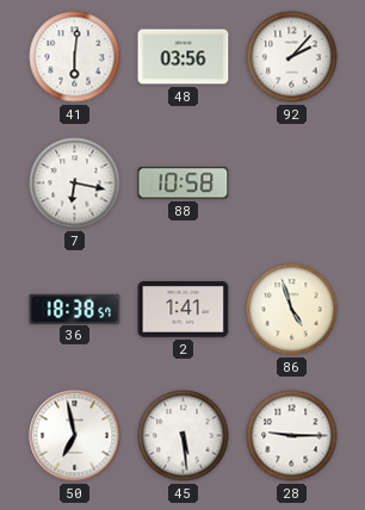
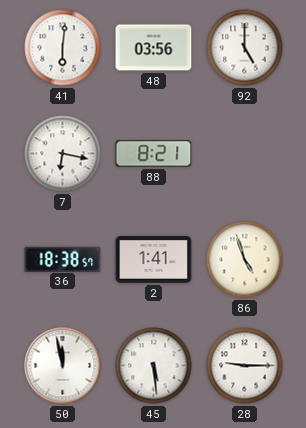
92: 2:07 -> 5:00 (245, 48)
88: 10:58 -> 8:21 (154, 154)
50: 6:58 -> 11:58 (63, 366)
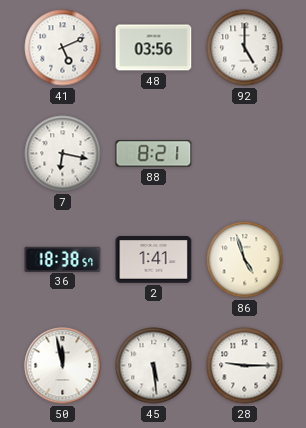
41: 6:01 -> 5:11 (63, 48)
